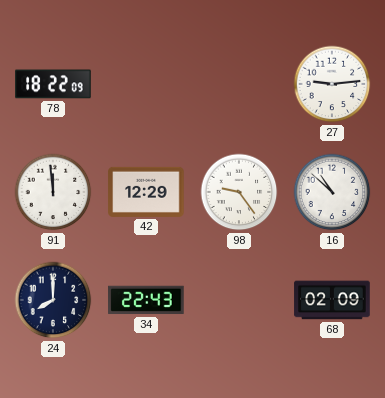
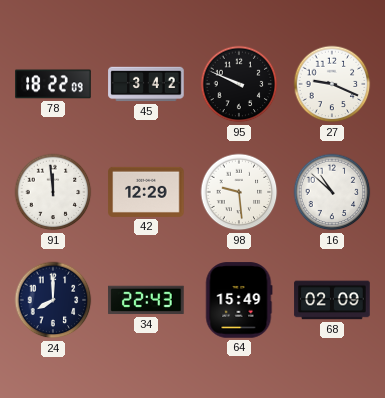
45: none -> 3:42 (146, 84)
95: none -> 9:49 (239, 84)
27: 9:14 -> 9:19 (332, 84)
98: 9:24 -> 9:29 (239, 192)
64: none -> 15:49 (239, 300)
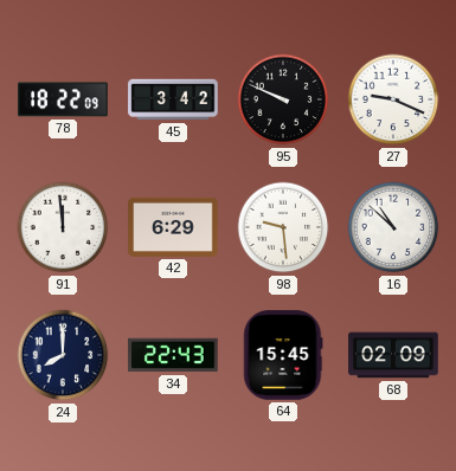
42: 12:29 -> 6:29 (173, 227)
64: 15:49 -> 15:45 (283, 355)
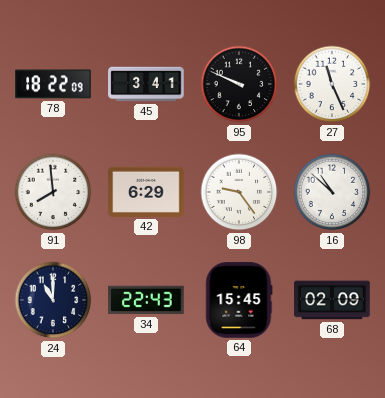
45: 3:42 -> 3:41 (146, 84)
27: 9:19 -> 11:26 (332, 84)
91: 11:59 -> 7:59 (53, 192)
98: 9:29 -> 9:24 (239, 192)
24: 8:00 -> 11:00 (53, 300)
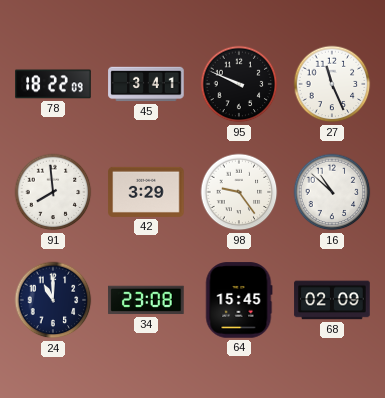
42: 6:29 -> 3:29 (146, 192)
34: 22:43 -> 23:08 (146, 300)
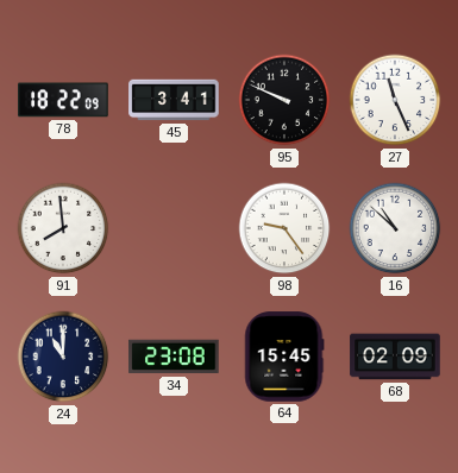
42: 3:29 -> none (146, 192)
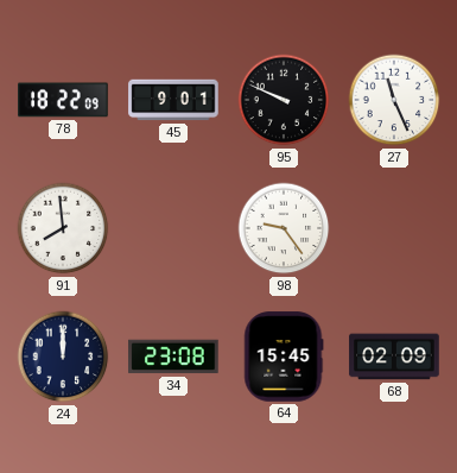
45: 3:41 -> 9:01 (173, 100)
16: 10:52 -> none (395, 228)
24: 11:00 -> 12:00 (63, 357)
